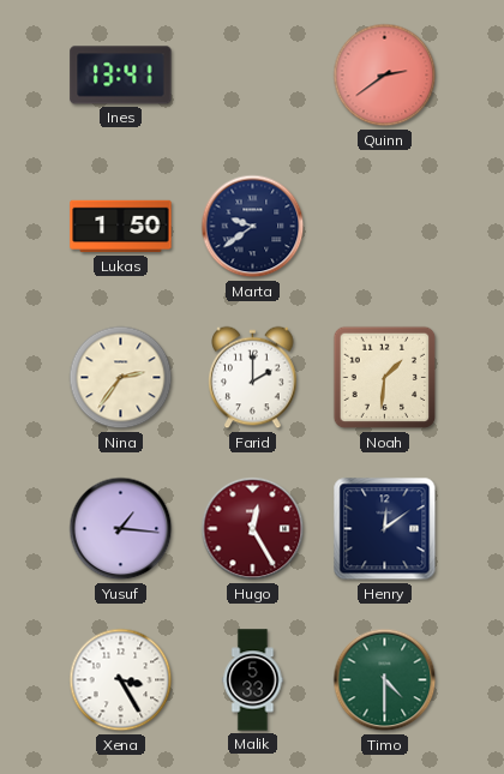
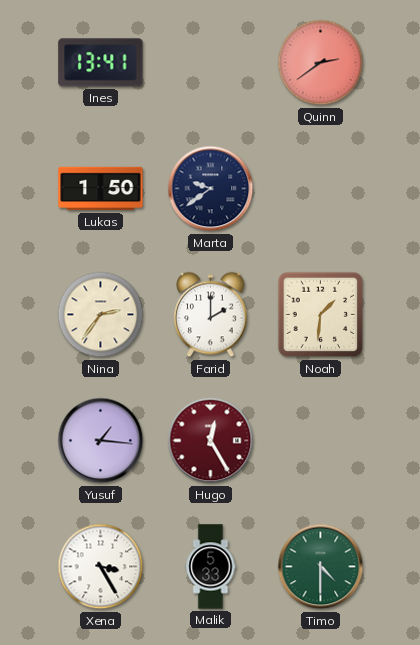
Henry: 12:09 -> none (385, 529)
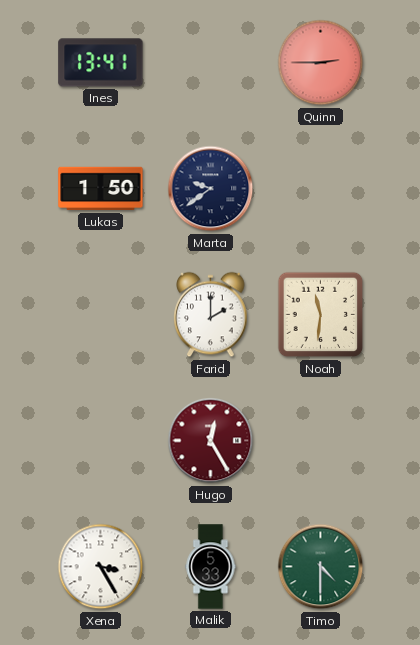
Quinn: 2:39 -> 2:45 (321, 63)
Nina: 2:36 -> none (101, 315)
Noah: 1:31 -> 11:31 (321, 315)
Yusuf: 1:16 -> none (101, 441)
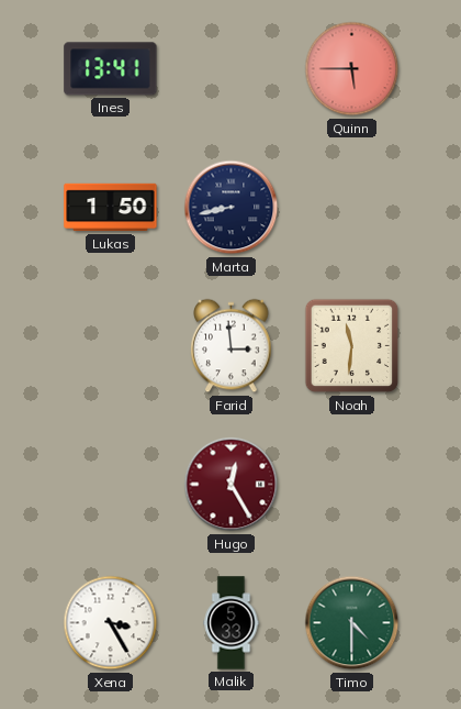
Quinn: 2:45 -> 5:45 (352, 69)
Marta: 9:39 -> 8:43 (232, 208)
Farid: 2:00 -> 2:59 (232, 346)
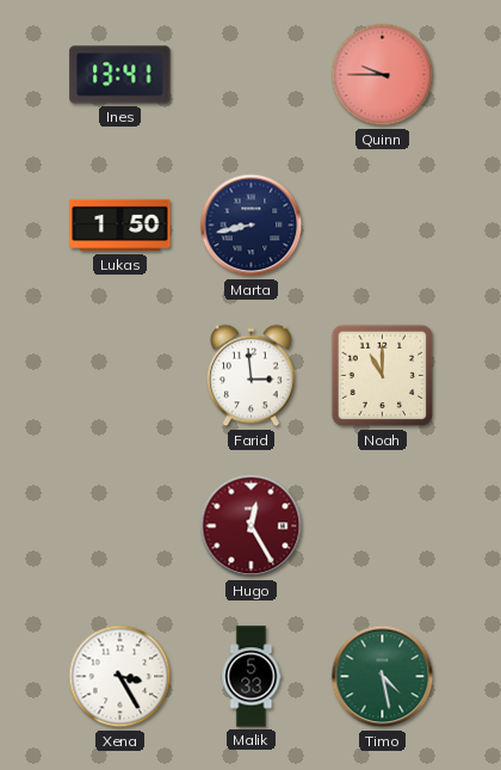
Quinn: 5:45 -> 9:45 (383, 75)
Noah: 11:31 -> 11:00 (383, 376)
Timo: 4:30 -> 4:28 (383, 677)
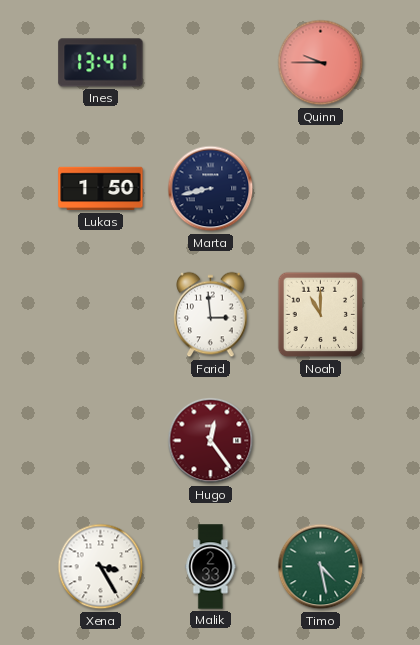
Hugo: 12:25 -> 12:24 (211, 441)
Malik: 5:33 -> 2:33 (211, 567)
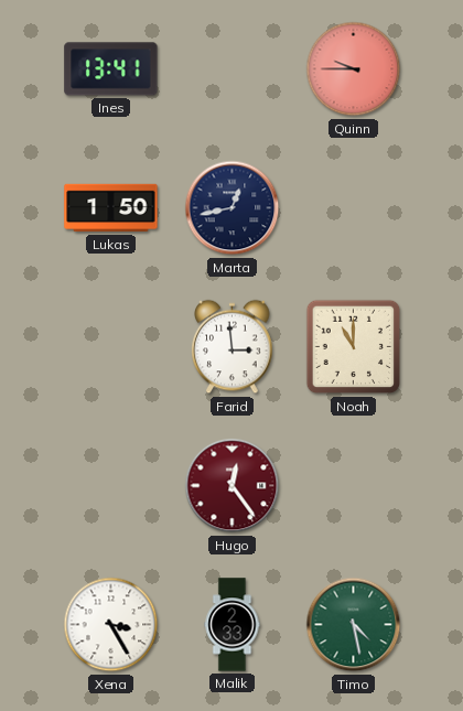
Marta: 8:43 -> 12:43 (233, 208)
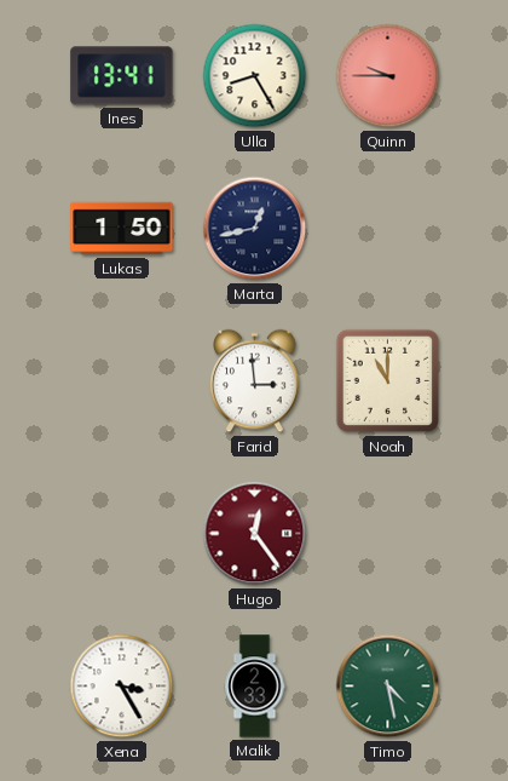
Ulla: none -> 8:25 (255, 76)
